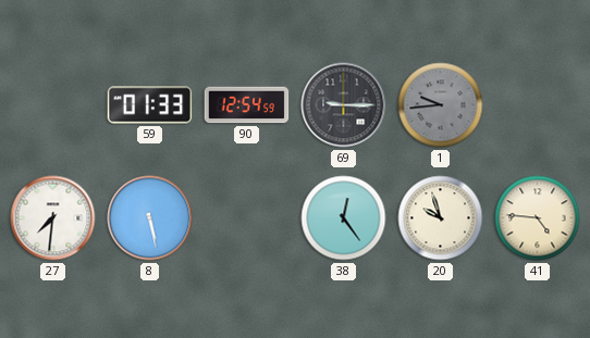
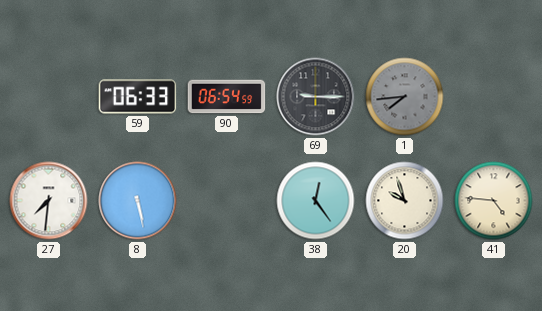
59: 01:33 -> 06:33 (138, 97)
90: 12:54 -> 06:54 (227, 97)
1: 9:44 -> 7:44 (405, 97)
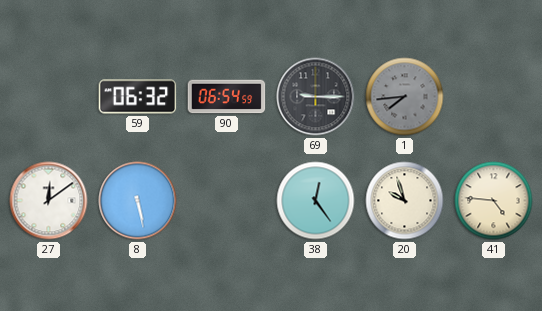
59: 06:33 -> 06:32 (138, 97)
27: 7:31 -> 12:09 (49, 201)
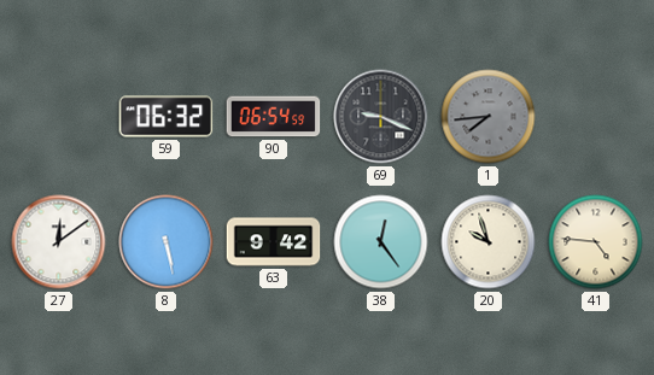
69: 9:15 -> 9:19 (381, 117)
63: none -> 9:42 (274, 242)
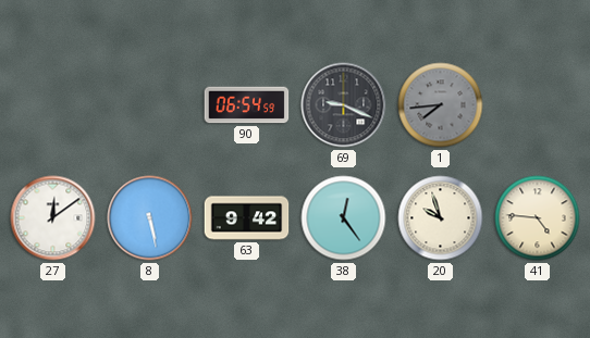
59: 06:32 -> none (167, 117)
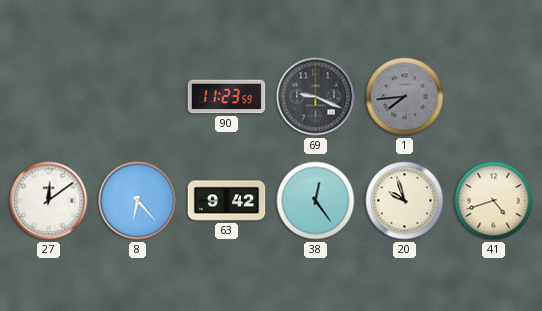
90: 06:54 -> 11:23 (227, 97)
8: 5:28 -> 6:23 (138, 201)
41: 4:46 -> 4:42 (494, 201)
